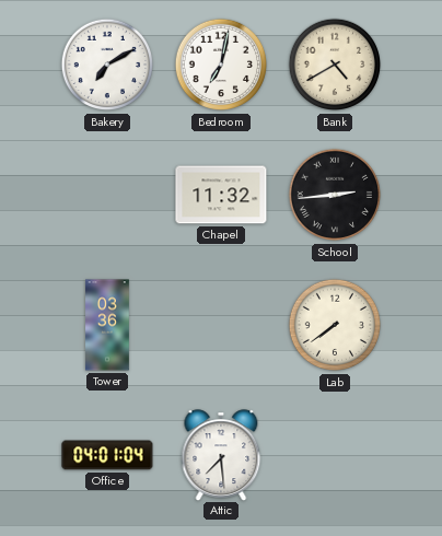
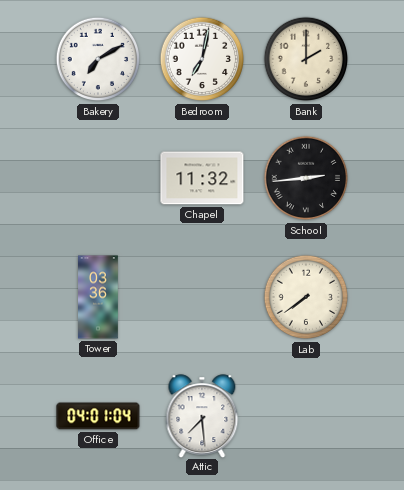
Bank: 4:40 -> 2:00 (306, 59)
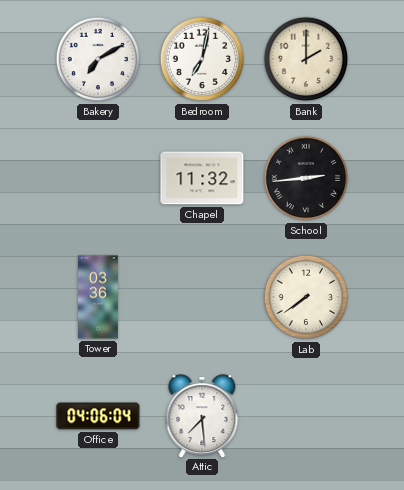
Office: 04:01 -> 04:06 (98, 416)
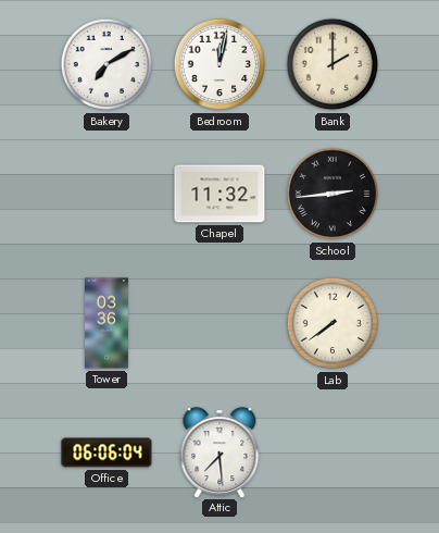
Bedroom: 7:02 -> 12:02 (220, 64)
Office: 04:06 -> 06:06 (106, 453)
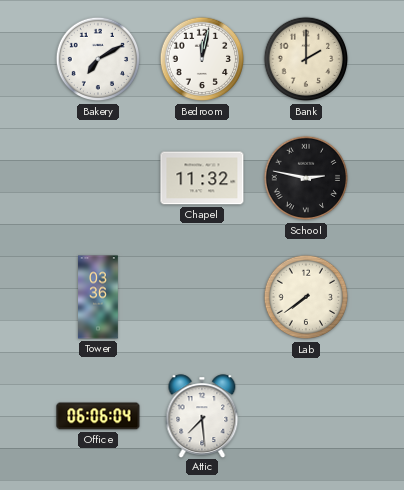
School: 2:44 -> 2:47 (306, 178)
